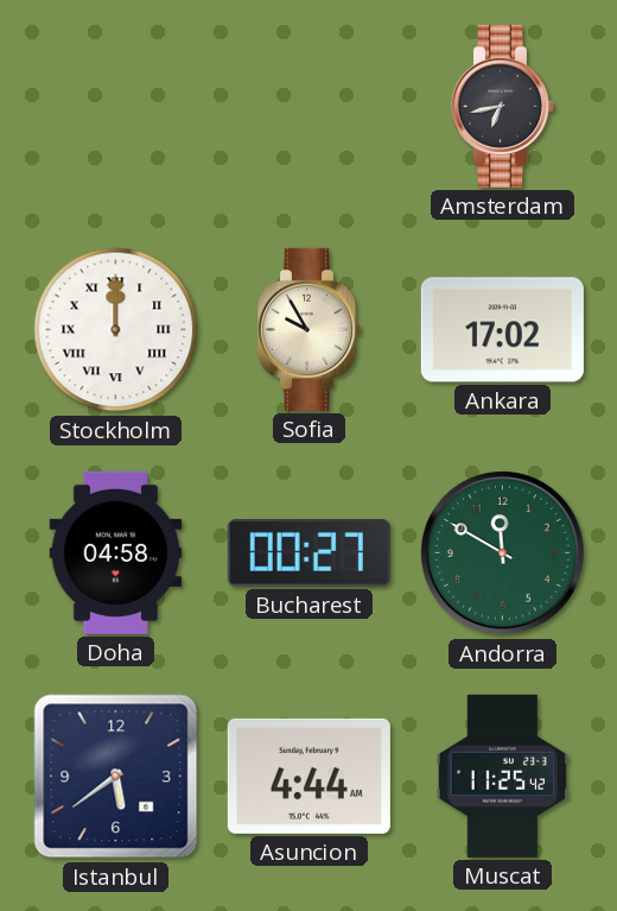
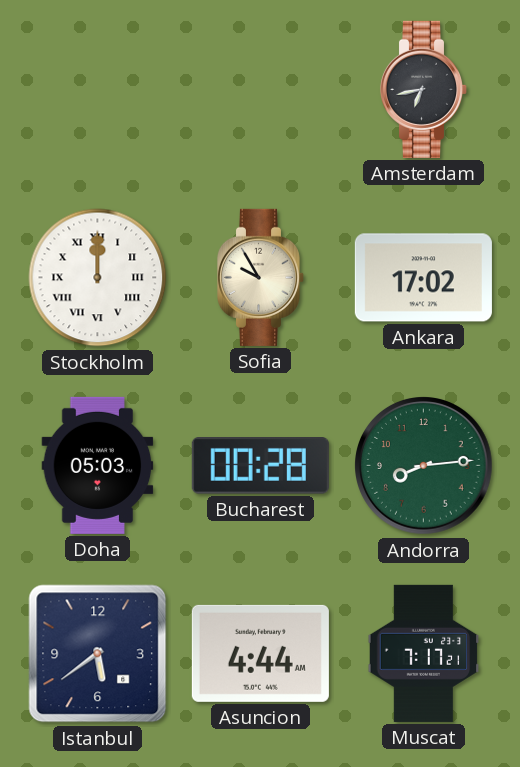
Doha: 04:58 -> 05:03 (98, 465)
Bucharest: 00:27 -> 00:28 (260, 466)
Andorra: 11:50 -> 8:14 (424, 466)
Muscat: 11:25 -> 7:17 (424, 653)
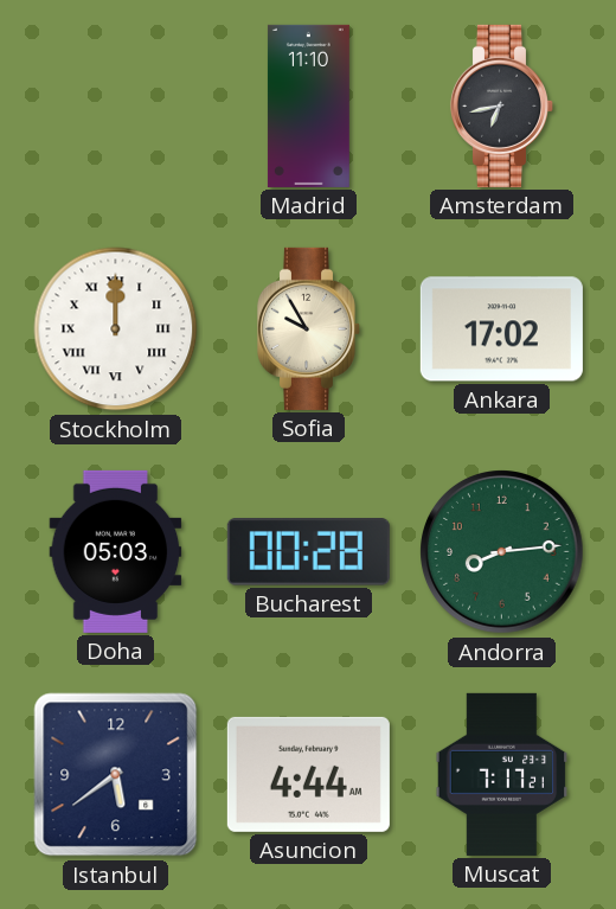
Madrid: none -> 11:10 (308, 105)
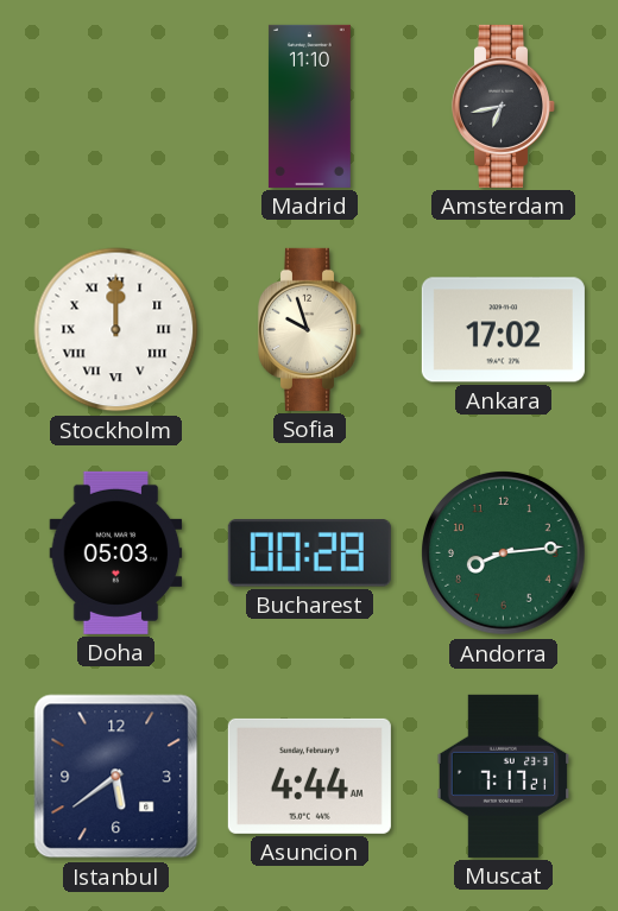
Sofia: 9:55 -> 9:57 (310, 329)
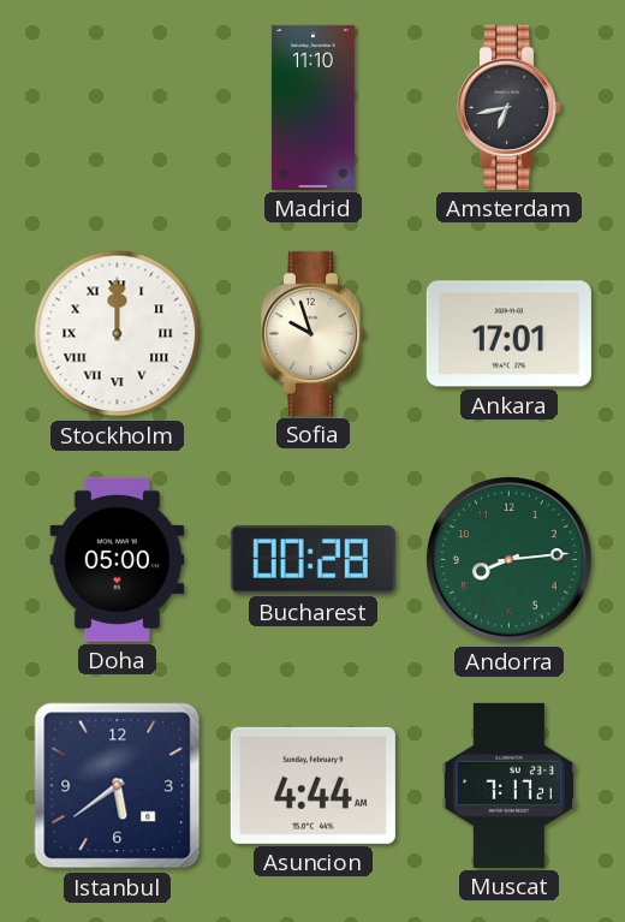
Ankara: 17:02 -> 17:01 (508, 334)
Doha: 05:03 -> 05:00 (118, 559)
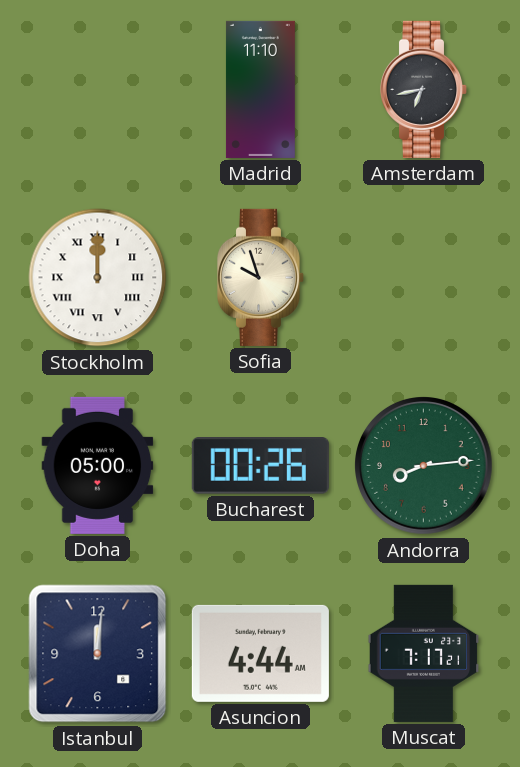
Ankara: 17:01 -> none (508, 334)
Bucharest: 00:28 -> 00:26 (260, 466)
Istanbul: 5:39 -> 12:01 (98, 654)
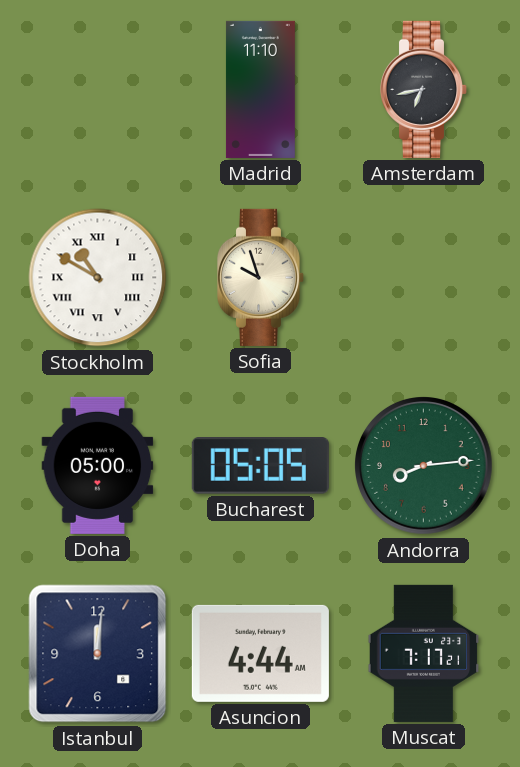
Stockholm: 12:00 -> 10:50 (98, 278)
Bucharest: 00:26 -> 05:05 (260, 466)
